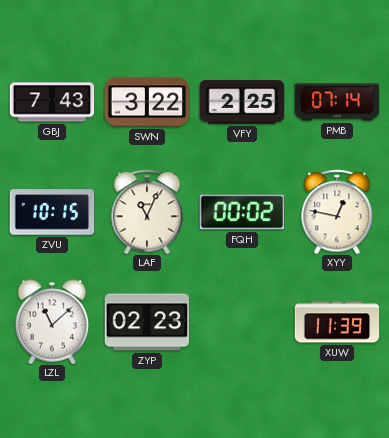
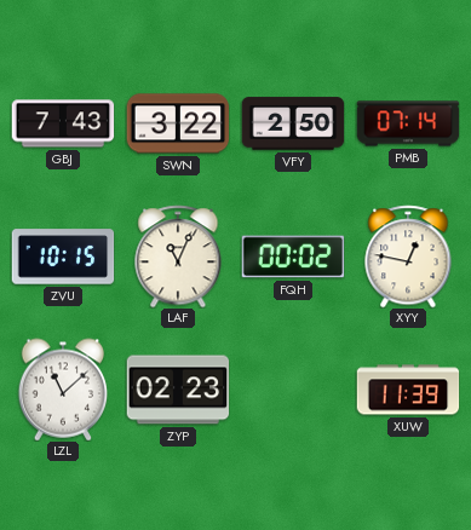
VFY: 2:25 -> 2:50 (293, 123)
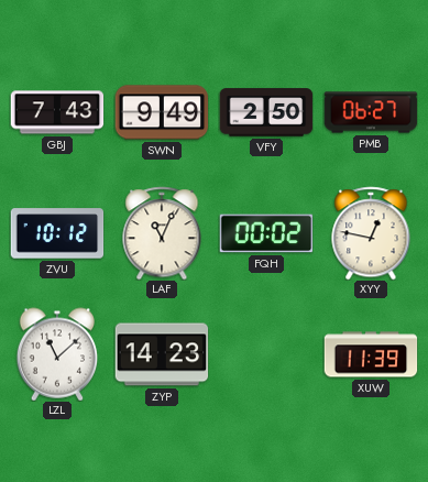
SWN: 3:22 -> 9:49 (162, 112)
PMB: 07:14 -> 06:27 (371, 112)
ZVU: 10:15 -> 10:12 (57, 233)
ZYP: 02:23 -> 14:23 (162, 354)
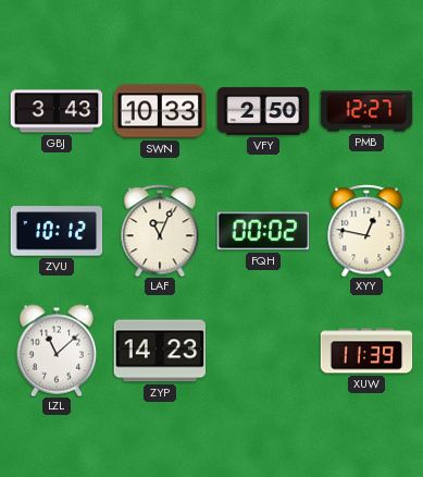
GBJ: 7:43 -> 3:43 (57, 111)
SWN: 9:49 -> 10:33 (160, 111)
PMB: 06:27 -> 12:27 (366, 111)
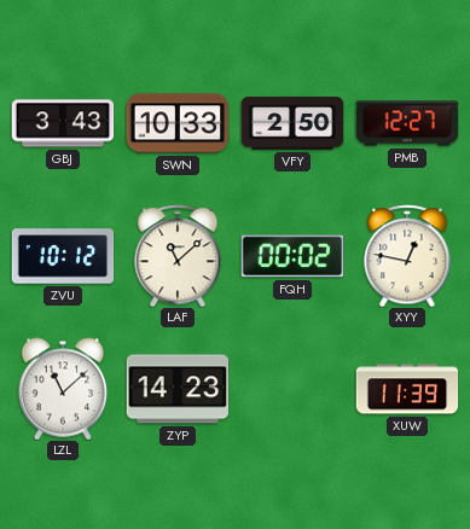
LAF: 11:04 -> 11:08 (178, 256)
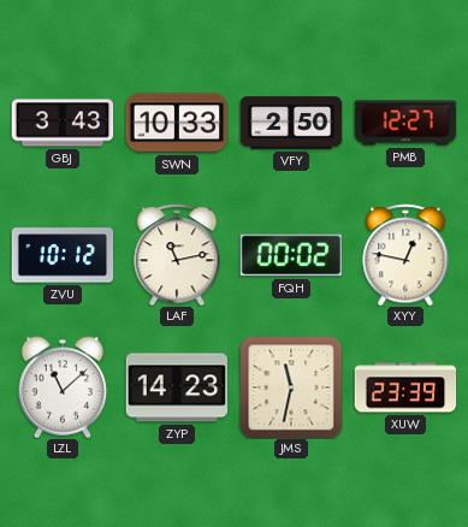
LAF: 11:08 -> 11:13 (177, 255)
JMS: none -> 11:32 (291, 387)
XUW: 11:39 -> 23:39 (405, 387)
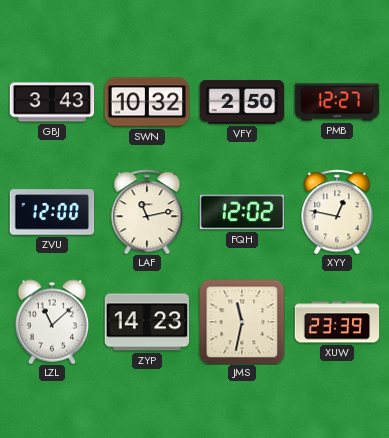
SWN: 10:33 -> 10:32 (147, 102)
ZVU: 10:12 -> 12:00 (52, 212)
FQH: 00:02 -> 12:02 (242, 212)
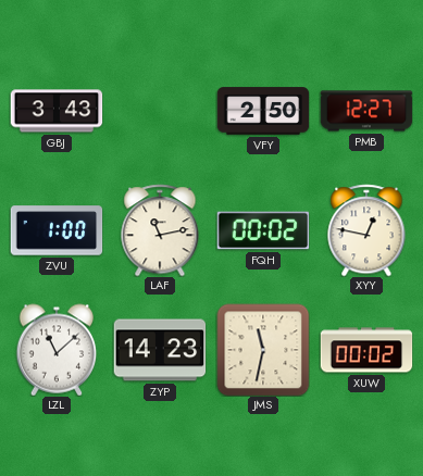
SWN: 10:32 -> none (147, 102)
ZVU: 12:00 -> 1:00 (57, 230)
FQH: 12:02 -> 00:02 (263, 230)
XUW: 23:39 -> 00:02 (366, 350)
